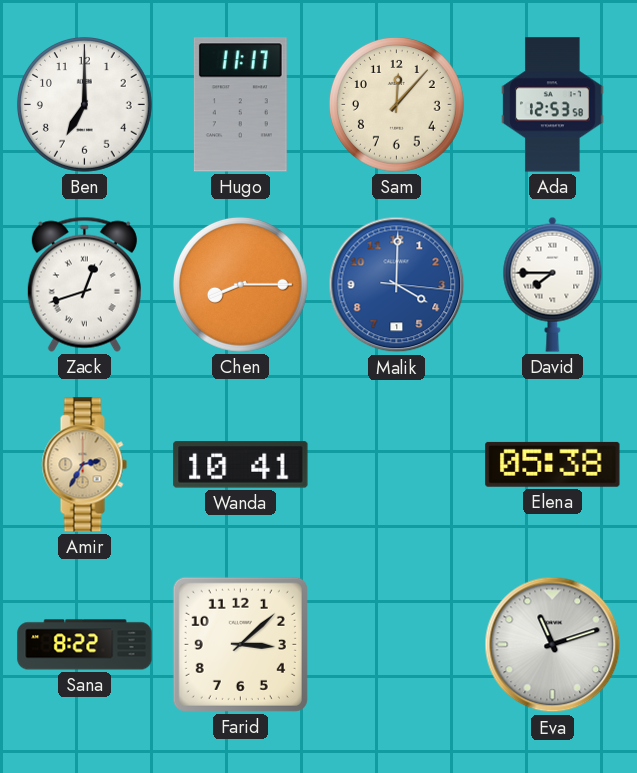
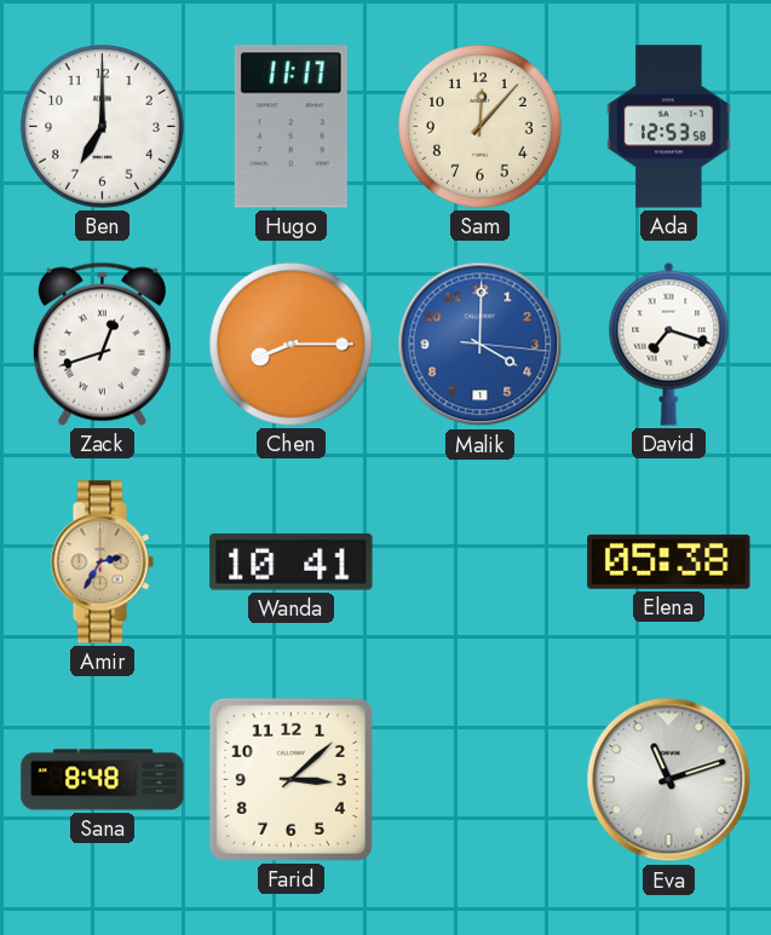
David: 7:45 -> 7:18 (669, 344)
Sana: 8:22 -> 8:48 (103, 780)
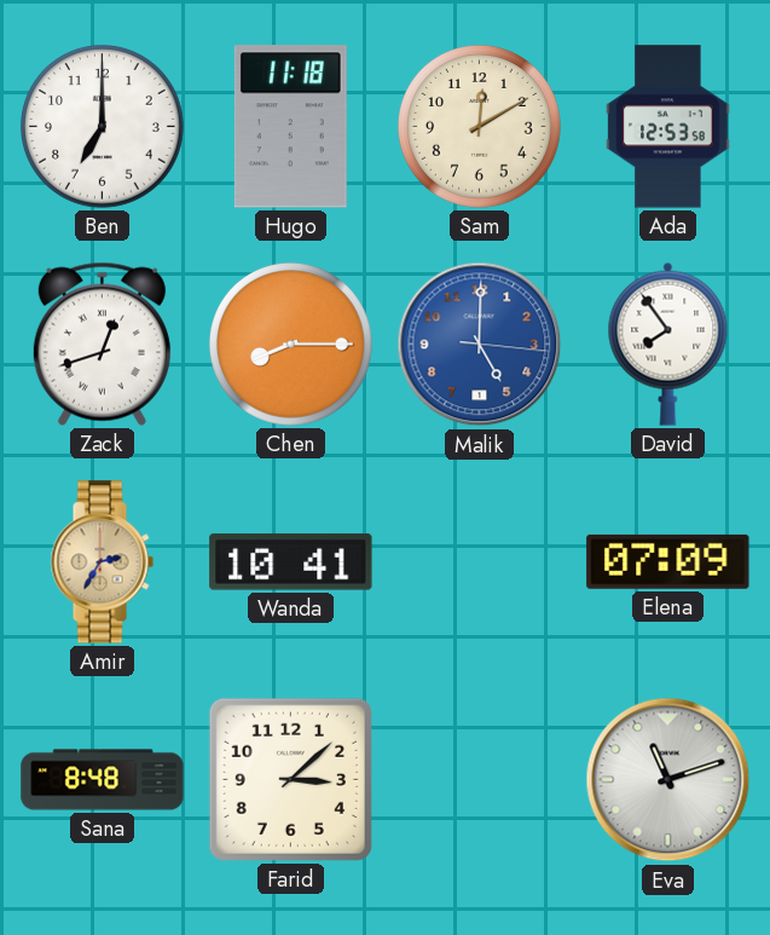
Hugo: 11:17 -> 11:18 (290, 127)
Sam: 12:07 -> 12:10 (480, 126)
Malik: 4:00 -> 5:00 (480, 345)
David: 7:18 -> 7:54 (668, 344)
Elena: 05:38 -> 07:09 (668, 561)
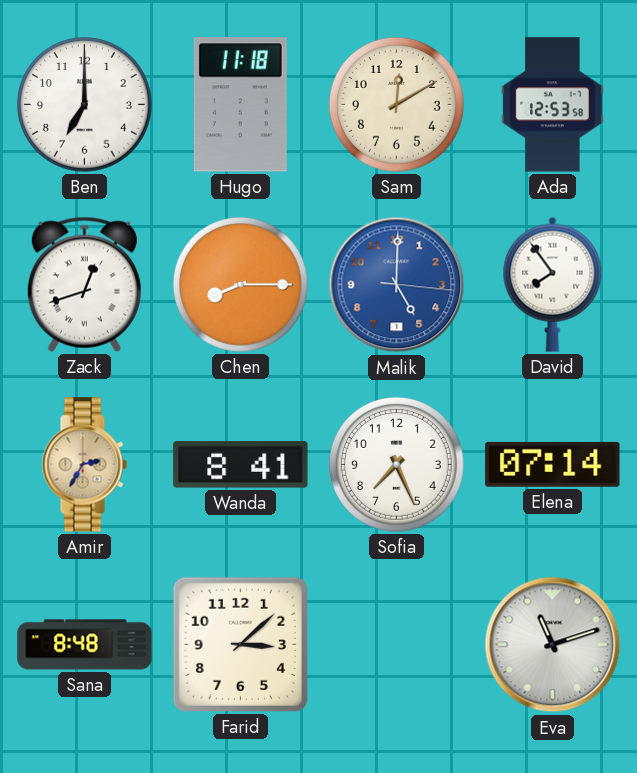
Wanda: 10:41 -> 8:41 (241, 465)
Sofia: none -> 7:26 (397, 464)
Elena: 07:09 -> 07:14 (553, 464)
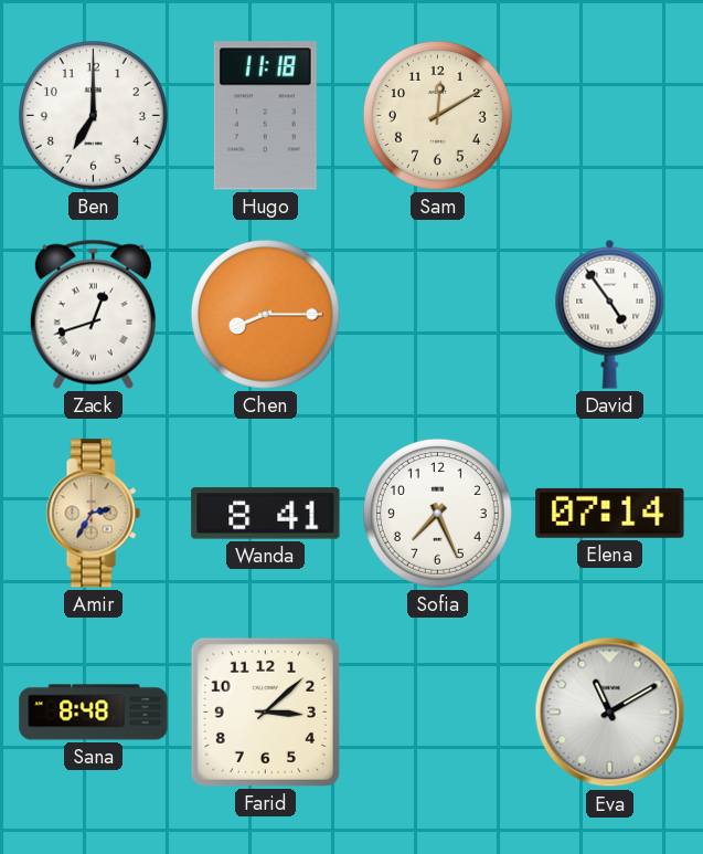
Ada: 12:53 -> none (553, 105)
Malik: 5:00 -> none (397, 285)
David: 7:54 -> 4:54 (610, 314)
Eva: 11:12 -> 11:10 (610, 713)
